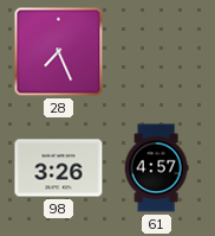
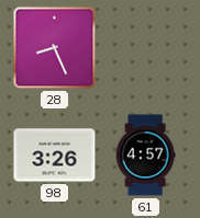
28: 7:26 -> 8:26 (55, 48)
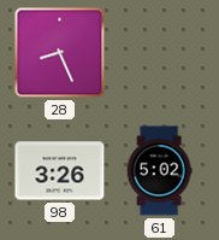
61: 4:57 -> 5:02 (159, 171)
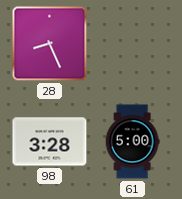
98: 3:26 -> 3:28 (50, 142)
61: 5:02 -> 5:00 (132, 142)
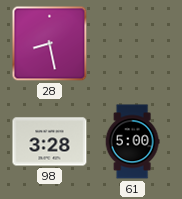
28: 8:26 -> 8:28 (50, 44)
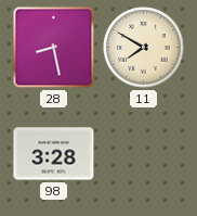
11: none -> 7:50 (144, 48)
61: 5:00 -> none (132, 142)
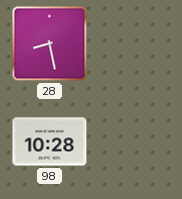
11: 7:50 -> none (144, 48)
98: 3:28 -> 10:28 (50, 142)
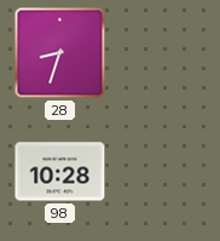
28: 8:28 -> 8:33 (60, 53)
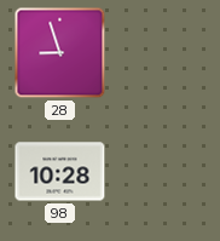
28: 8:33 -> 8:57 (60, 53)
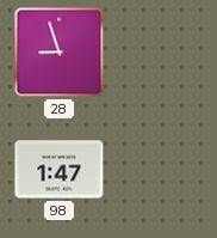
98: 10:28 -> 1:47 (60, 170)
